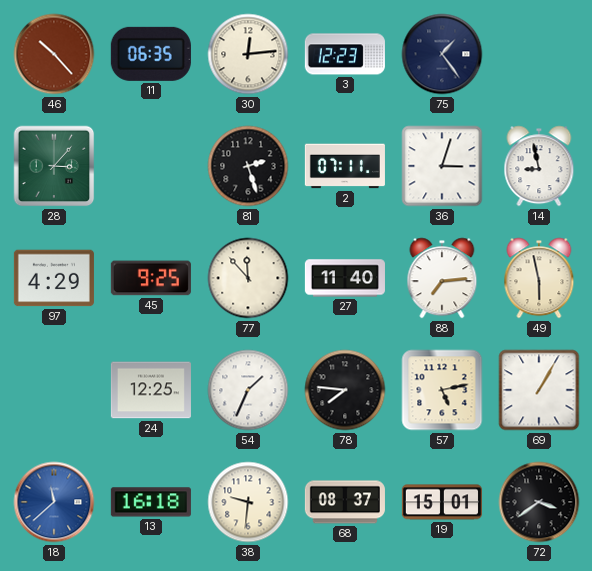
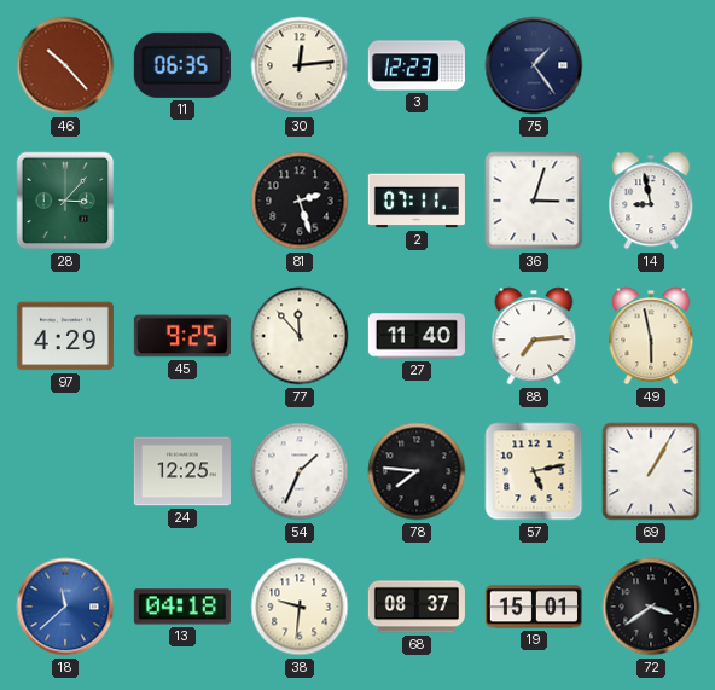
13: 16:18 -> 04:18 (182, 607)
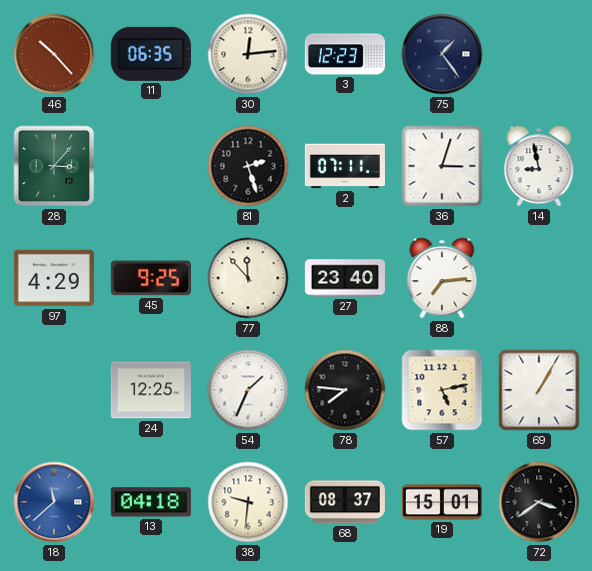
27: 11:40 -> 23:40 (345, 278)
49: 5:58 -> none (651, 336)
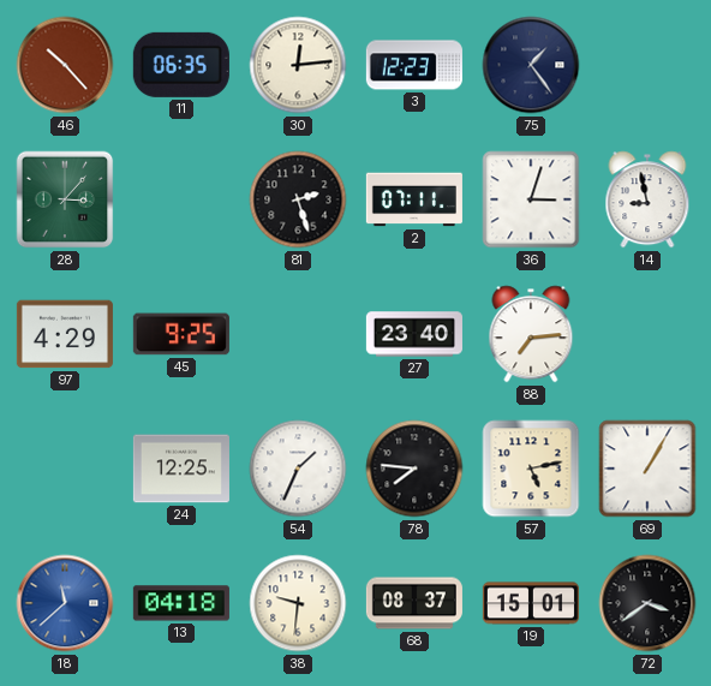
77: 11:53 -> none (248, 278)
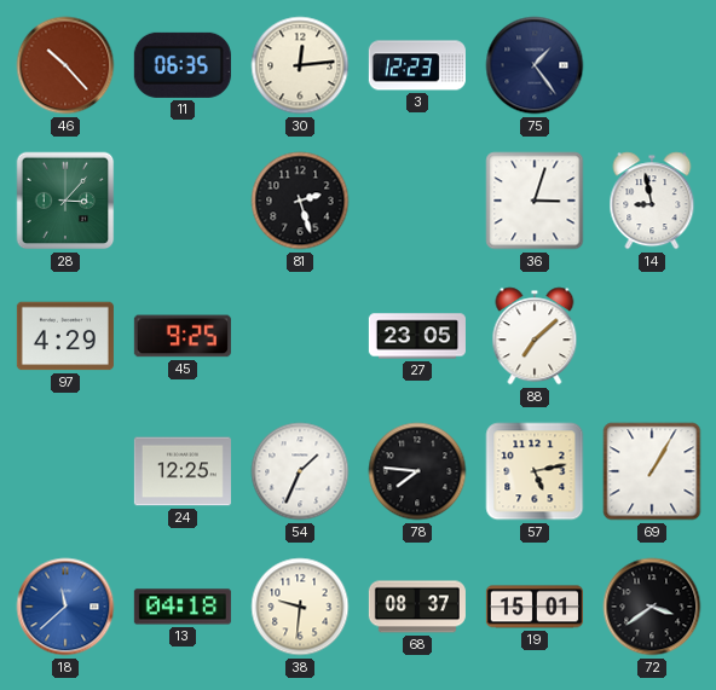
2: 07:11 -> none (414, 199)
27: 23:40 -> 23:05 (417, 336)
88: 7:14 -> 7:08 (535, 336)
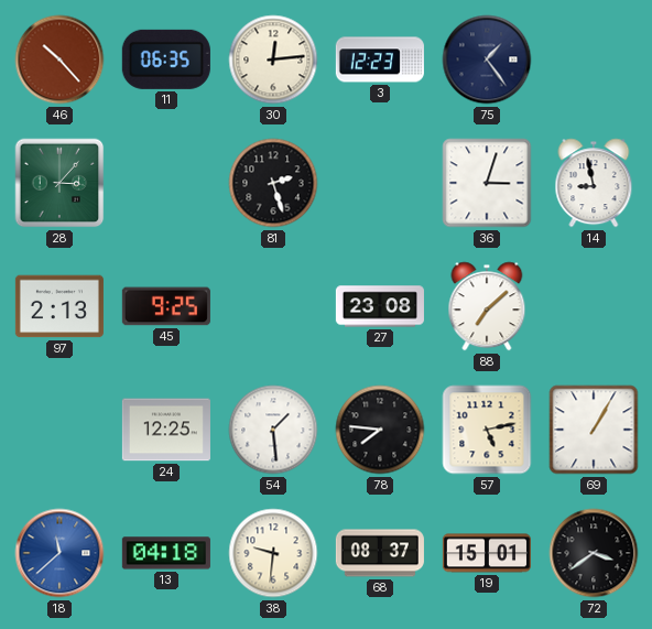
97: 4:29 -> 2:13 (59, 306)
27: 23:05 -> 23:08 (380, 306)
54: 1:34 -> 1:29 (273, 430)
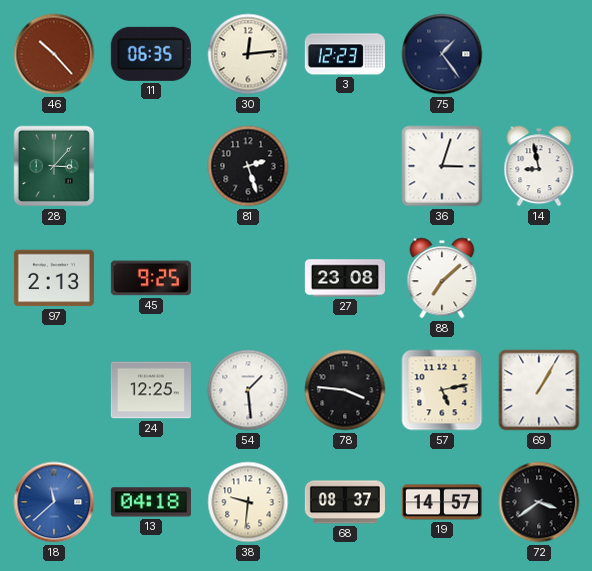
78: 7:46 -> 3:46 (345, 390)
19: 15:01 -> 14:57 (442, 502)
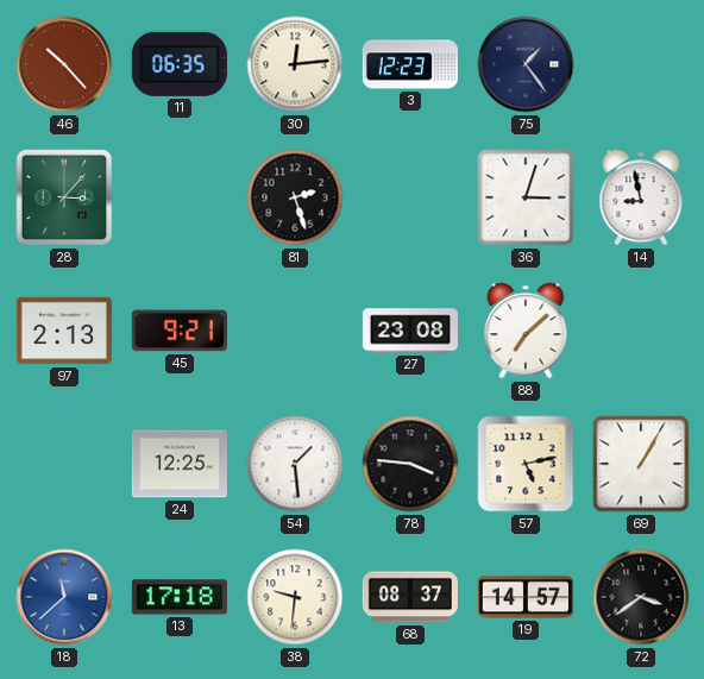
45: 9:25 -> 9:21 (180, 331)
13: 04:18 -> 17:18 (180, 597)
